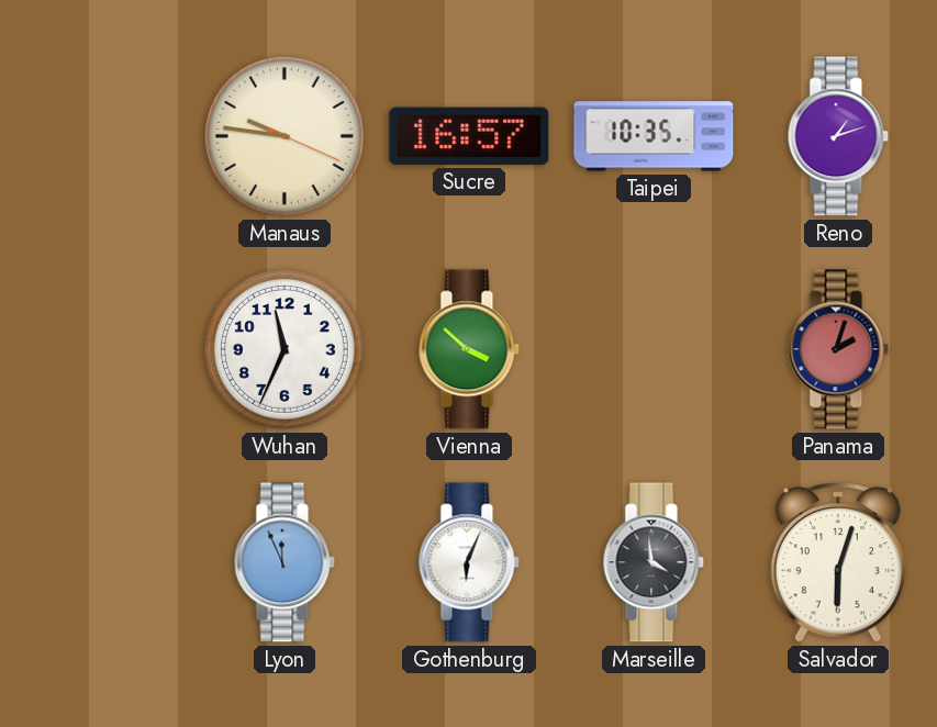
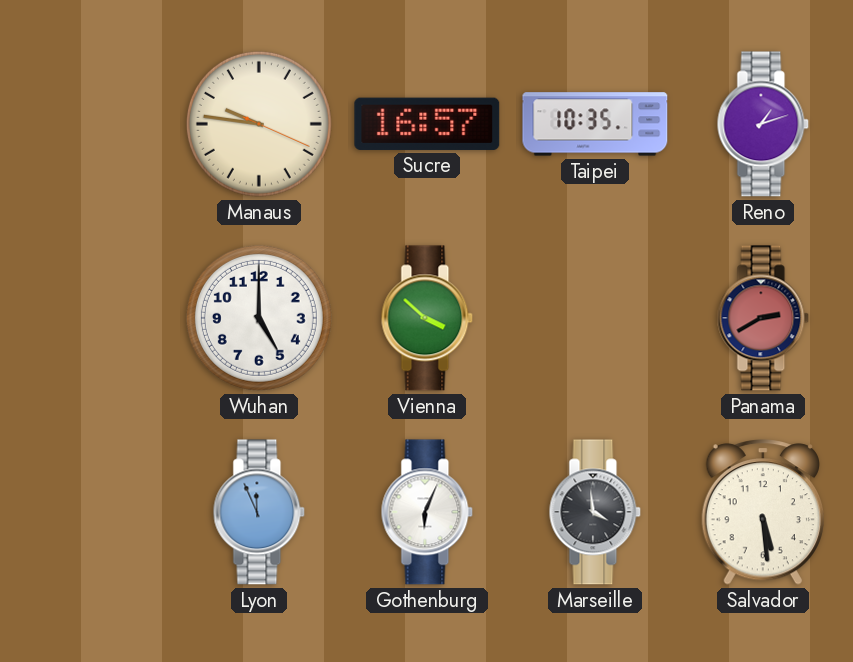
Wuhan: 11:34 -> 5:00 (259, 318)
Panama: 2:03 -> 2:40 (763, 318)
Salvador: 6:03 -> 5:29 (763, 512)
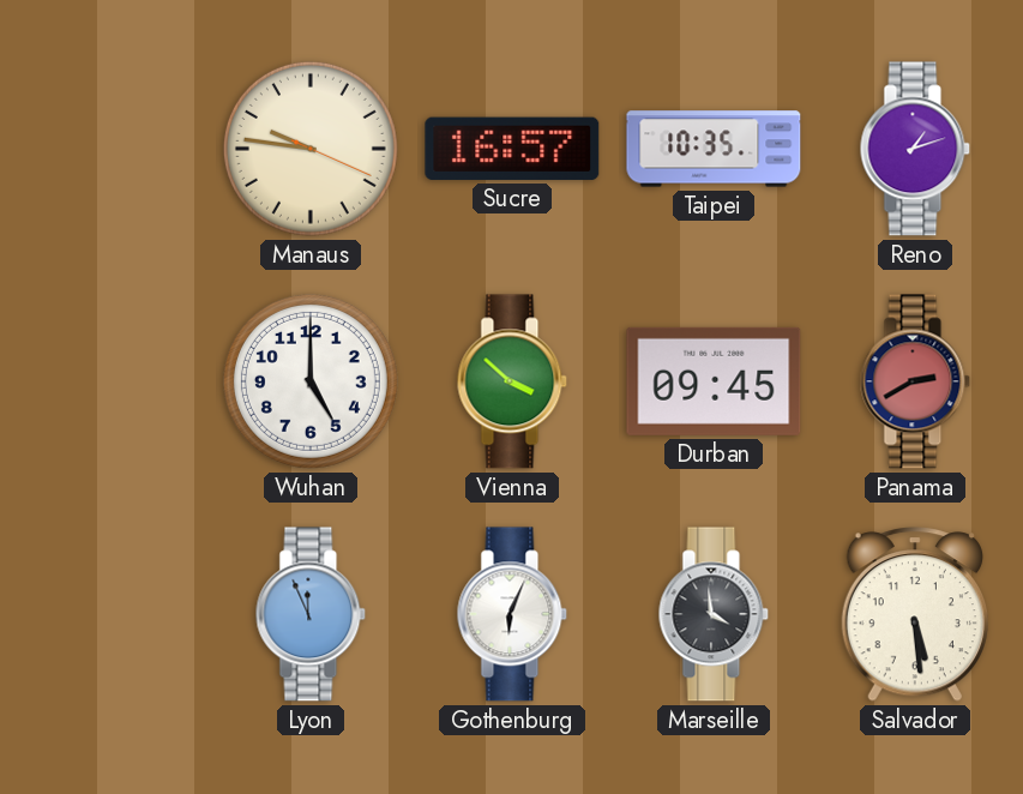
Durban: none -> 09:45 (714, 381)
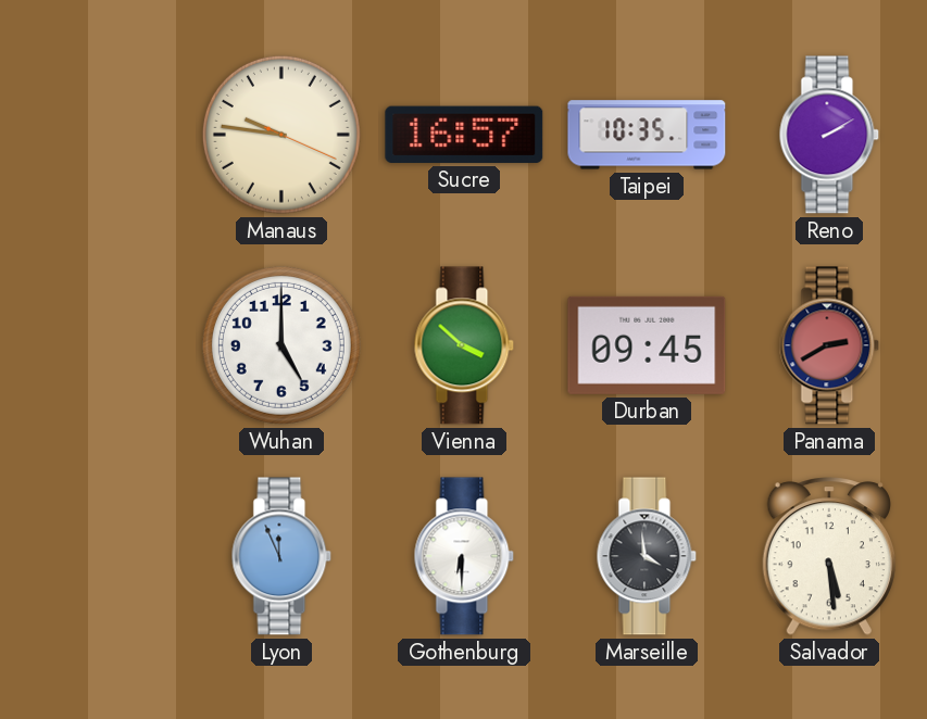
Reno: 1:12 -> 2:10 (829, 135)
Gothenburg: 6:04 -> 6:30 (464, 556)
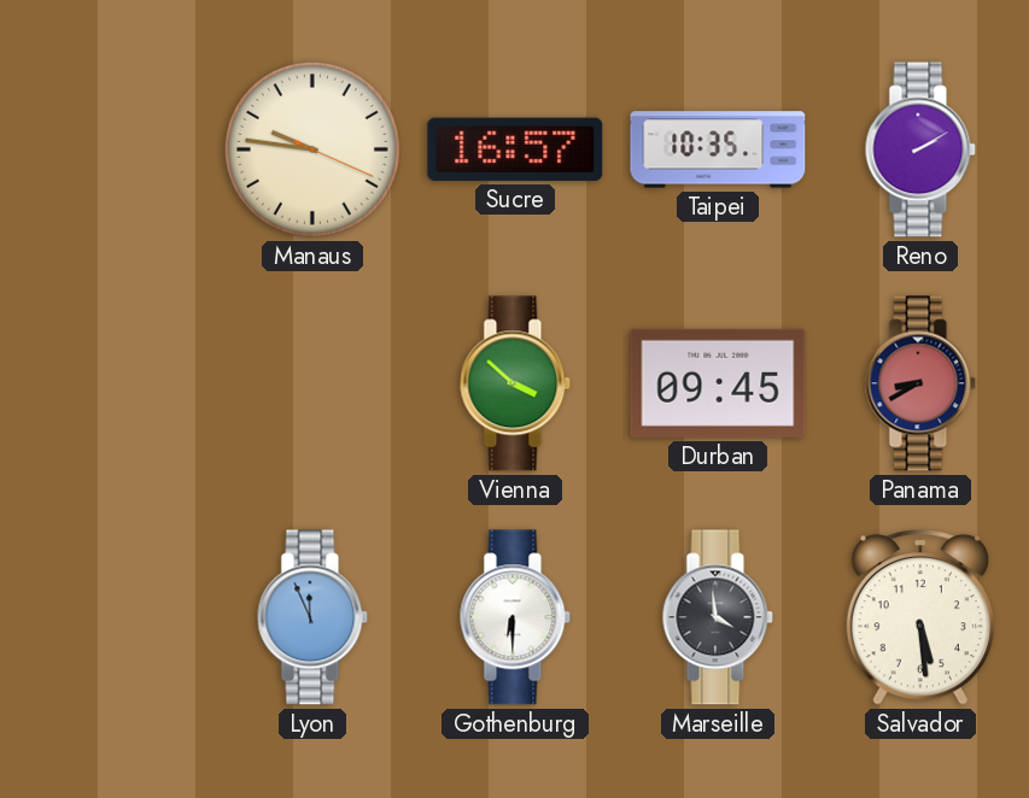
Wuhan: 5:00 -> none (281, 345)
Panama: 2:40 -> 8:40 (920, 383)
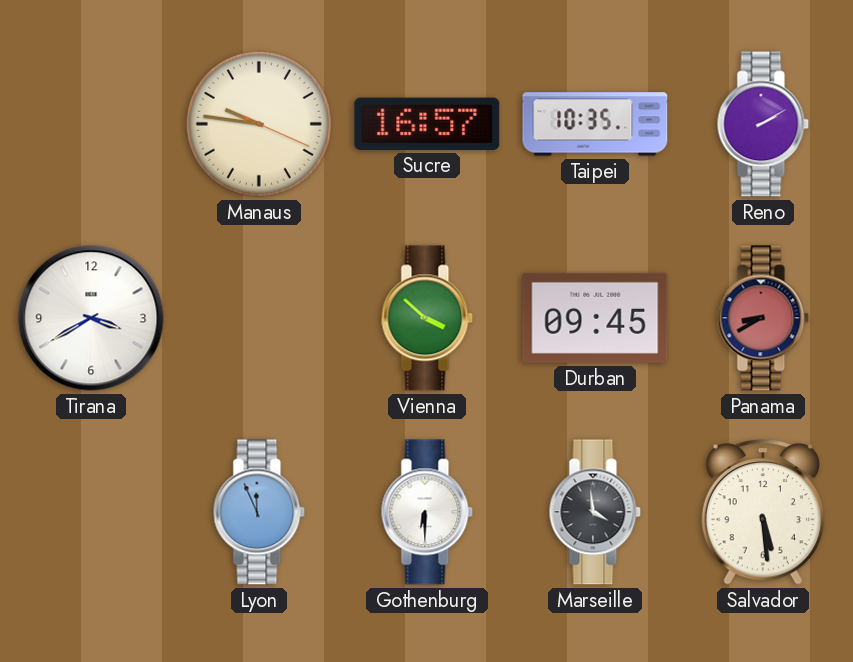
Tirana: none -> 3:40 (91, 318)
